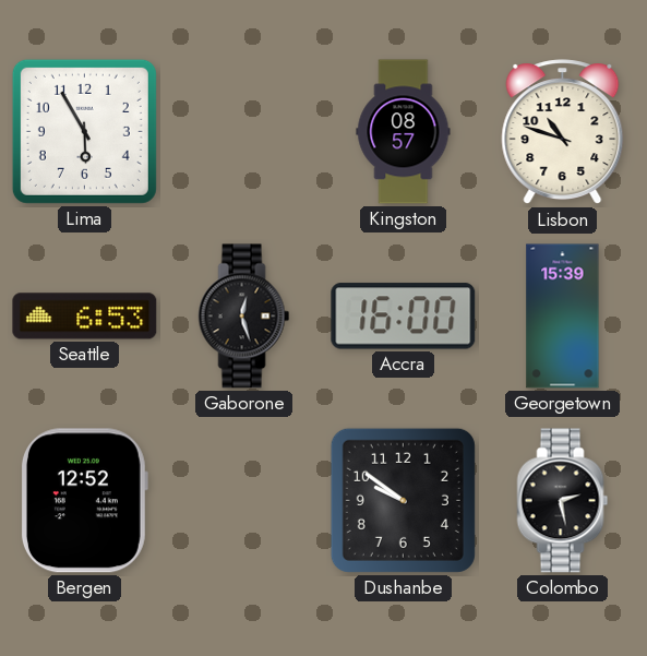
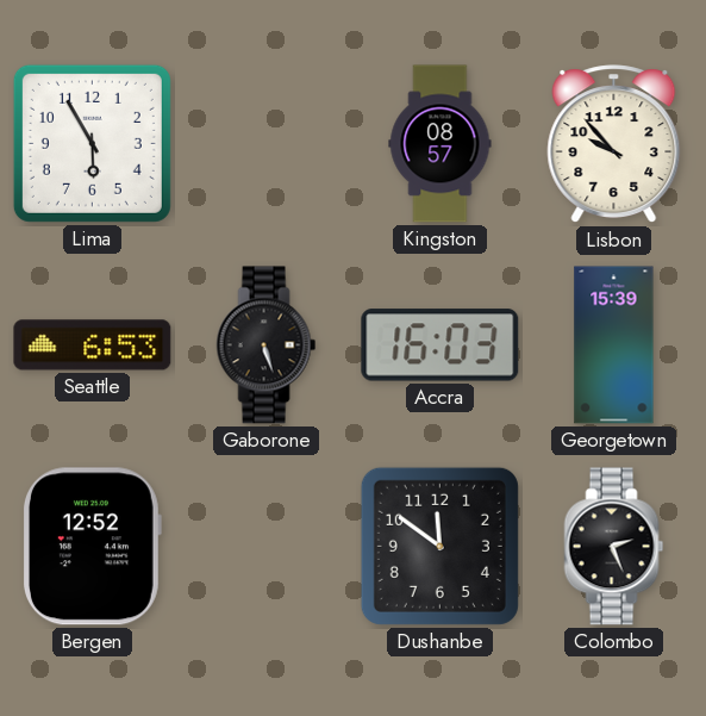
Lisbon: 10:48 -> 9:53 (614, 144)
Gaborone: 12:27 -> 5:27 (267, 345)
Accra: 16:00 -> 16:03 (441, 345)
Dushanbe: 9:51 -> 11:51 (439, 546)
Colombo: 2:28 -> 2:26 (614, 547)
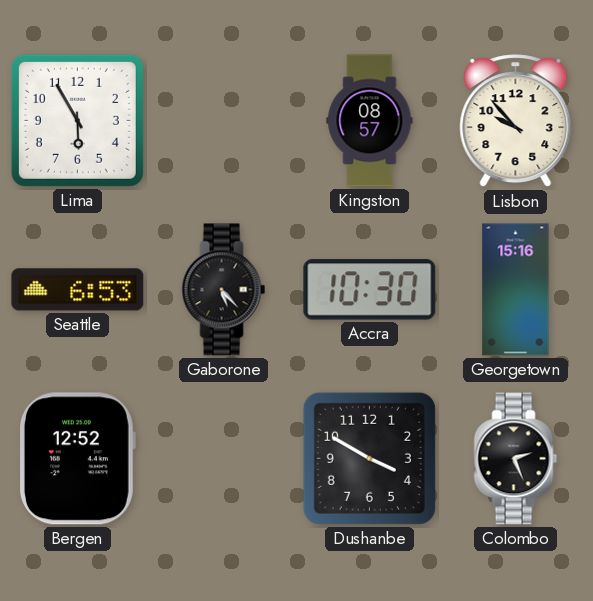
Gaborone: 5:27 -> 5:23 (224, 290)
Accra: 16:03 -> 10:30 (370, 290)
Georgetown: 15:39 -> 15:16 (516, 290)
Dushanbe: 11:51 -> 3:50 (369, 458)
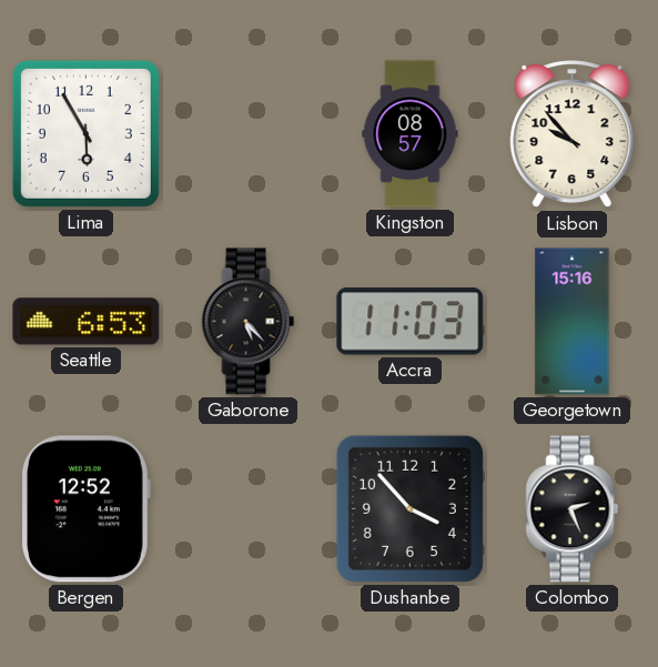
Accra: 10:30 -> 11:03 (411, 322)
Dushanbe: 3:50 -> 3:53 (409, 508)
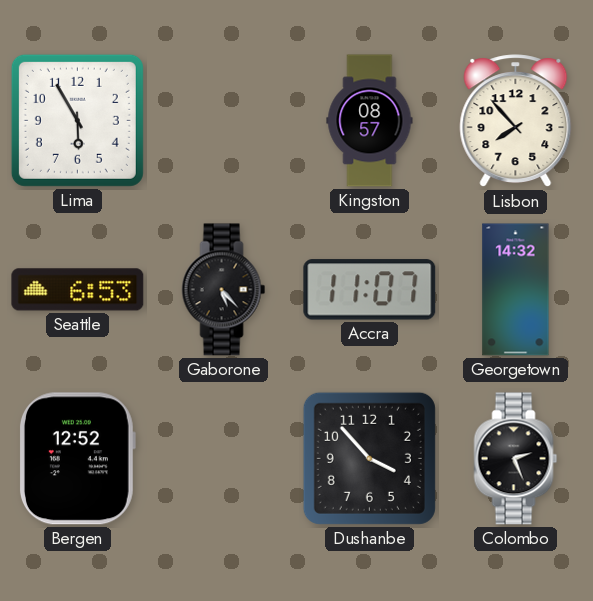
Lisbon: 9:53 -> 7:53 (516, 121)
Accra: 11:03 -> 11:07 (370, 290)
Georgetown: 15:16 -> 14:32 (516, 290)
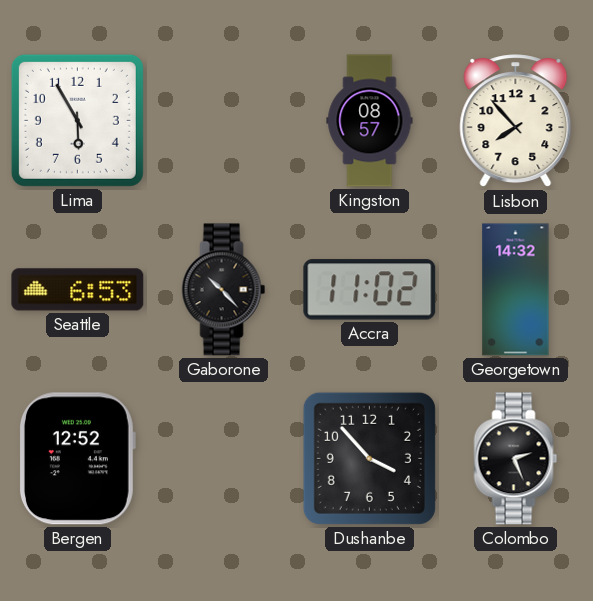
Gaborone: 5:23 -> 10:23 (224, 290)
Accra: 11:07 -> 11:02 (370, 290)
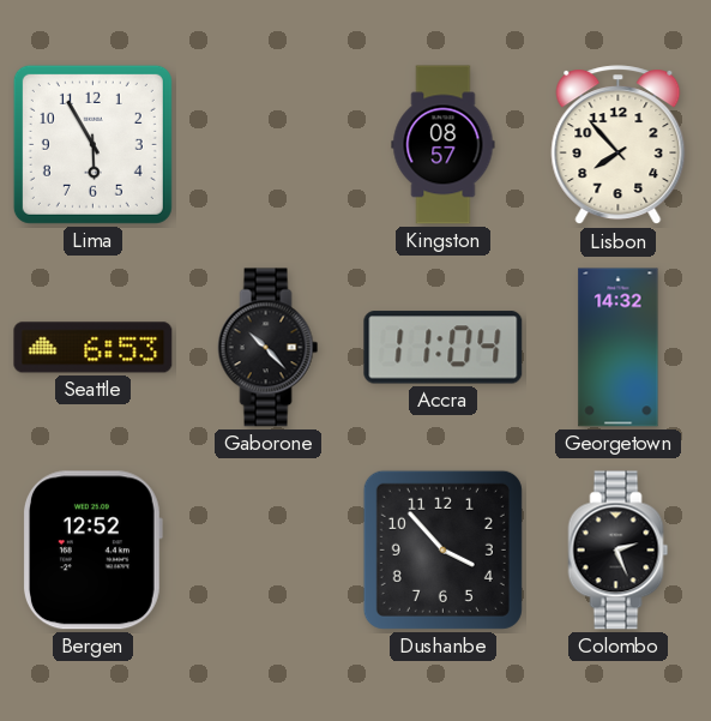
Accra: 11:02 -> 11:04 (444, 348)
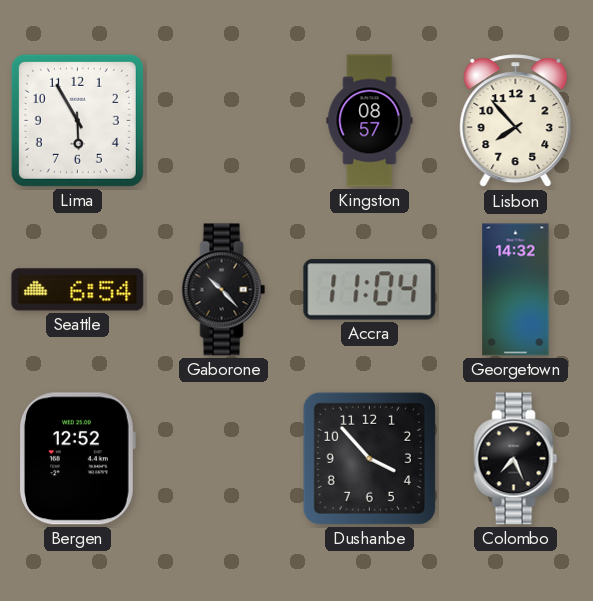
Seattle: 6:53 -> 6:54 (78, 290)
Colombo: 2:26 -> 7:26 (516, 459)
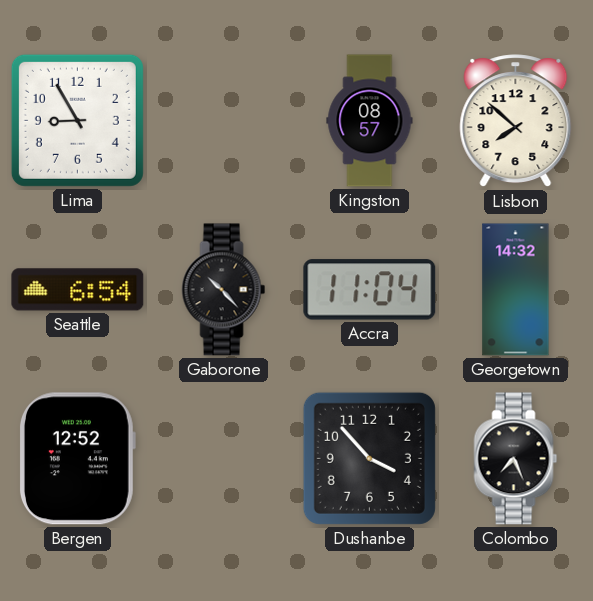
Lima: 5:55 -> 8:55 (77, 120)
Lisbon: 7:53 -> 7:52 (516, 121)
